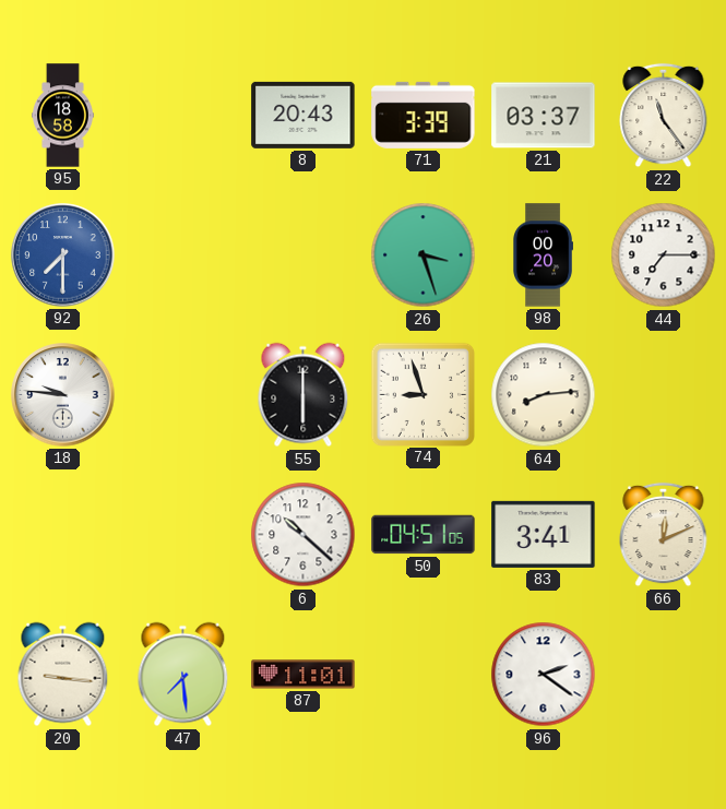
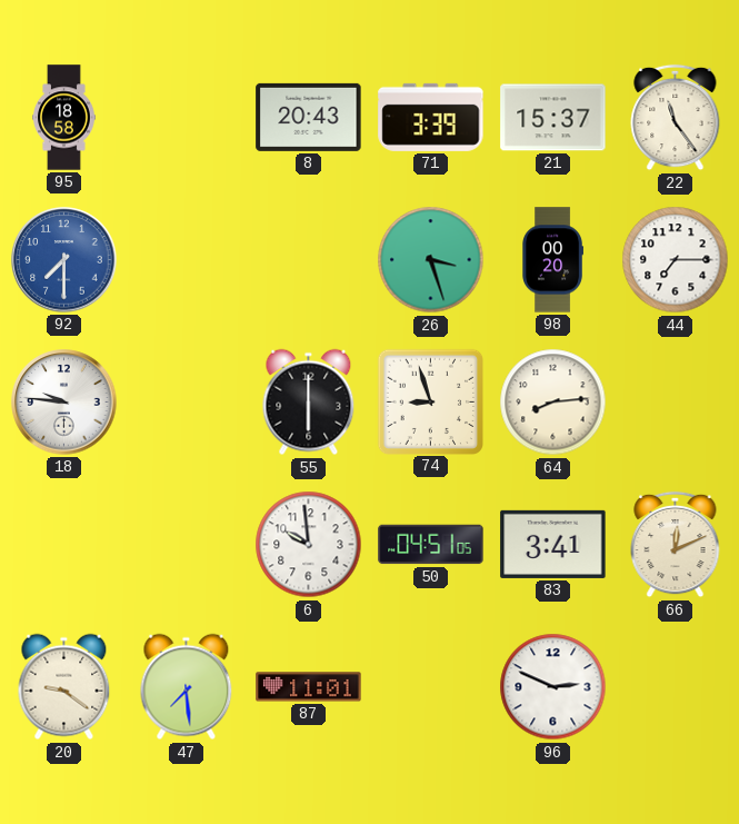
21: 03:37 -> 15:37 (553, 118)
6: 10:22 -> 9:59 (309, 545)
20: 9:16 -> 9:21 (64, 687)
96: 2:21 -> 2:49 (553, 687)
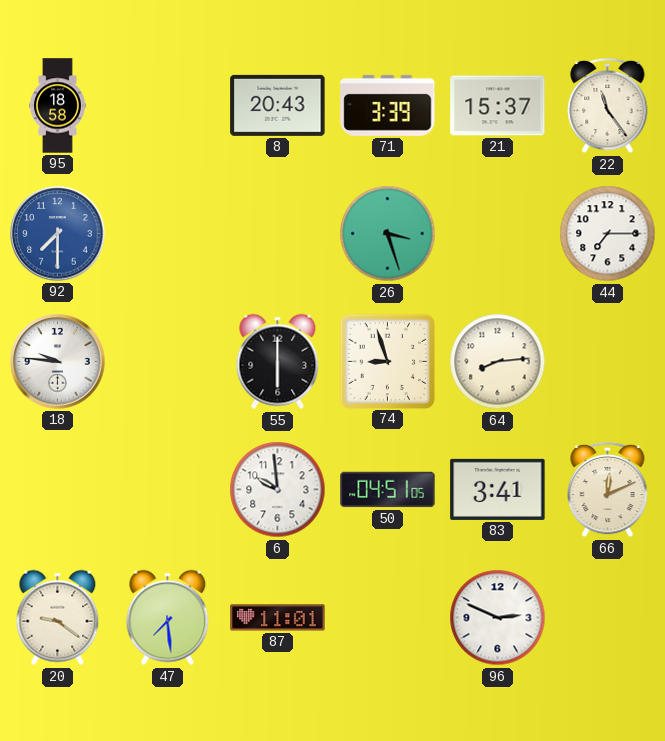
98: 00:20 -> none (552, 260)
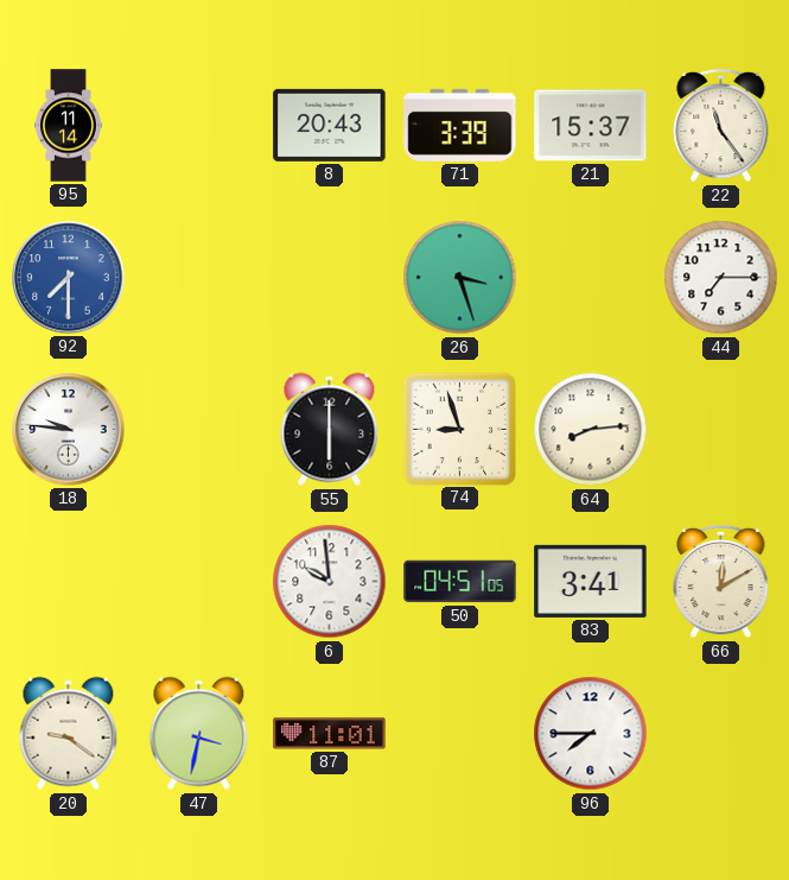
95: 18:58 -> 11:14 (69, 126)
66: 12:11 -> 12:10 (721, 582)
47: 7:29 -> 3:32 (199, 734)
96: 2:49 -> 7:45 (591, 734)
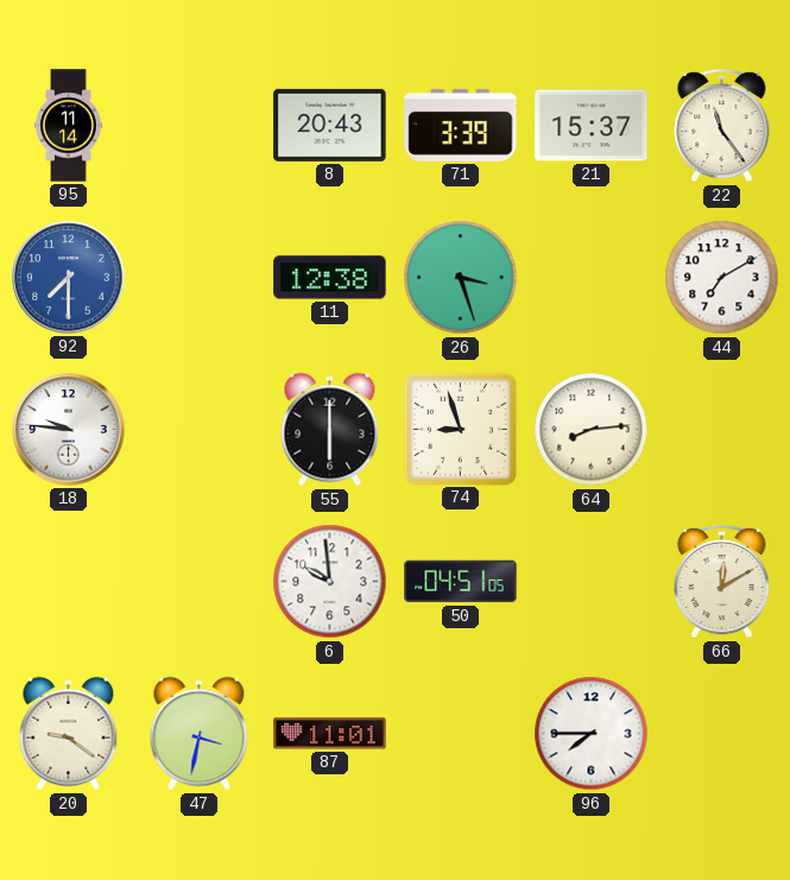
11: none -> 12:38 (330, 278)
44: 7:15 -> 7:10 (722, 278)
83: 3:41 -> none (591, 581)
